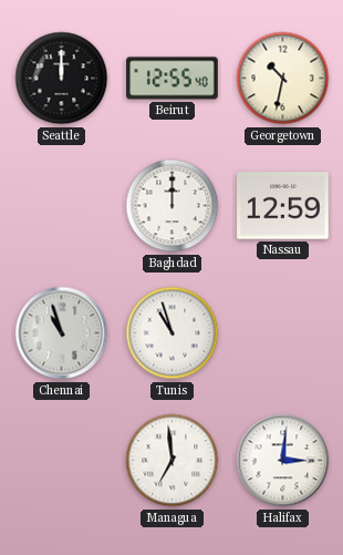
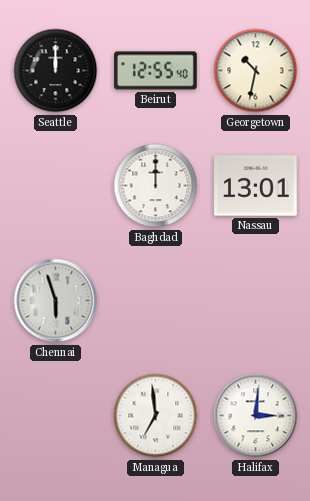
Nassau: 12:59 -> 13:01 (256, 186)
Chennai: 10:57 -> 5:57 (56, 301)
Tunis: 10:57 -> none (173, 333)
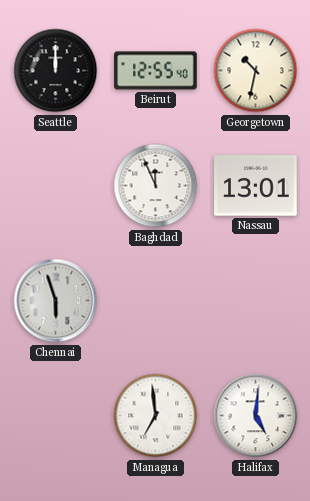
Baghdad: 12:00 -> 11:56 (156, 186)
Halifax: 3:01 -> 5:01 (256, 416)
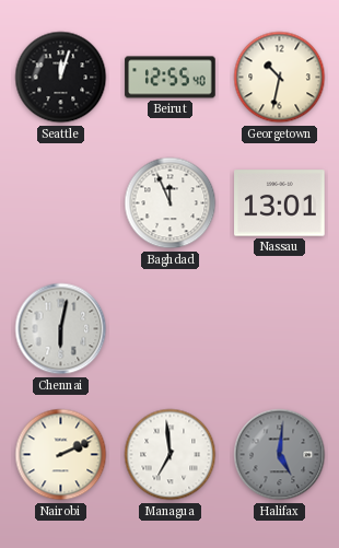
Seattle: 12:00 -> 12:03 (61, 78)
Chennai: 5:57 -> 6:02 (61, 329)
Nairobi: none -> 2:11 (61, 455)
Halifax dial: white -> grey (280, 455)
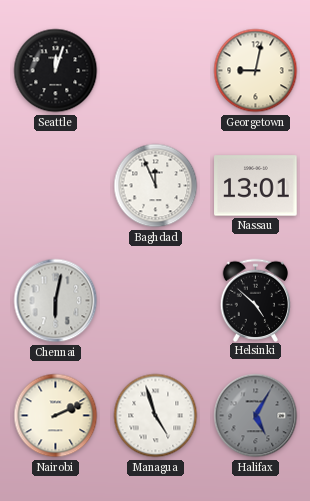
Beirut: 12:55 -> none (171, 78)
Georgetown: 10:32 -> 9:02 (256, 71)
Helsinki: none -> 4:52 (256, 300)
Managua: 6:59 -> 4:57 (156, 416)
Halifax: 5:01 -> 5:05 (256, 416)
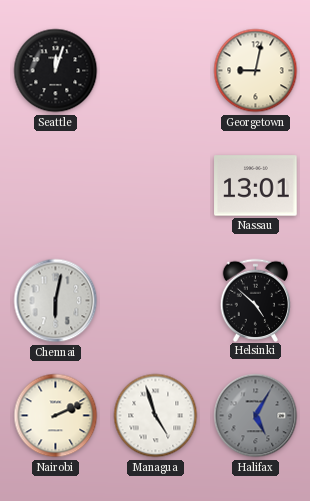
Baghdad: 11:56 -> none (156, 186)
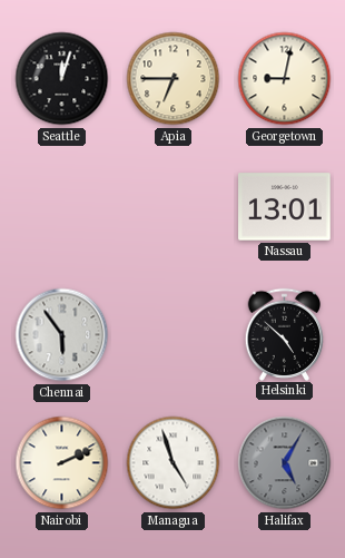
Apia: none -> 6:45 (174, 79)
Chennai: 6:02 -> 5:54 (62, 335)
